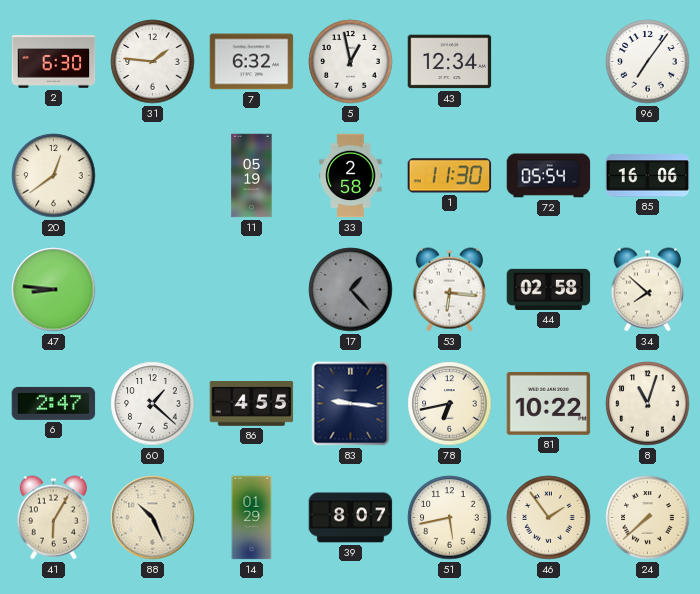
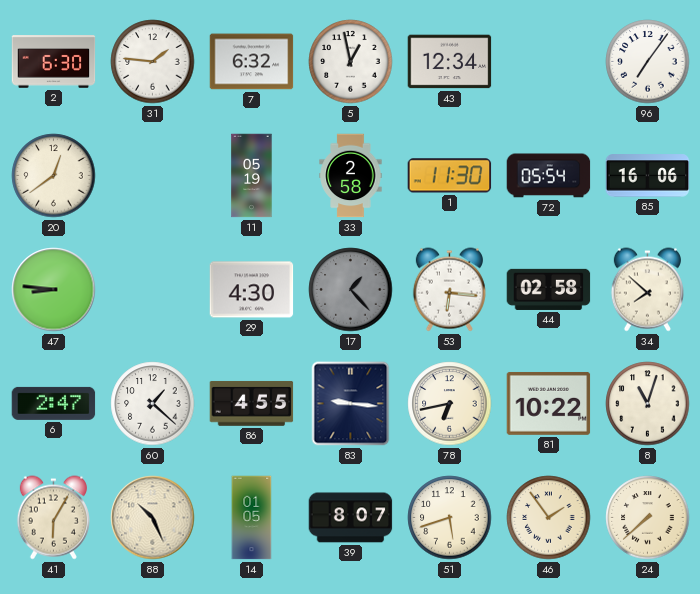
29: none -> 4:30 (252, 290)
14: 01:29 -> 01:05 (252, 518)
51: 5:43 -> 5:42 (450, 518)
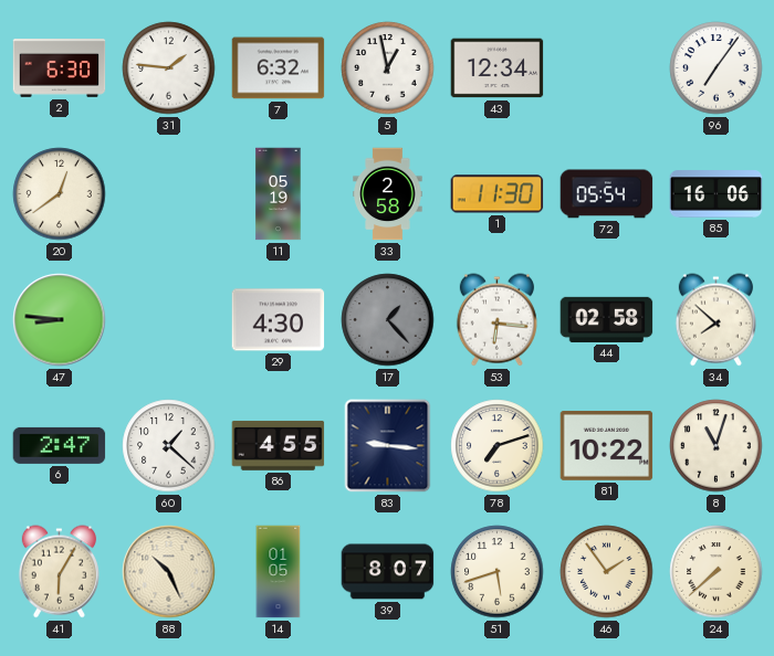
78: 6:43 -> 7:12 (498, 446)
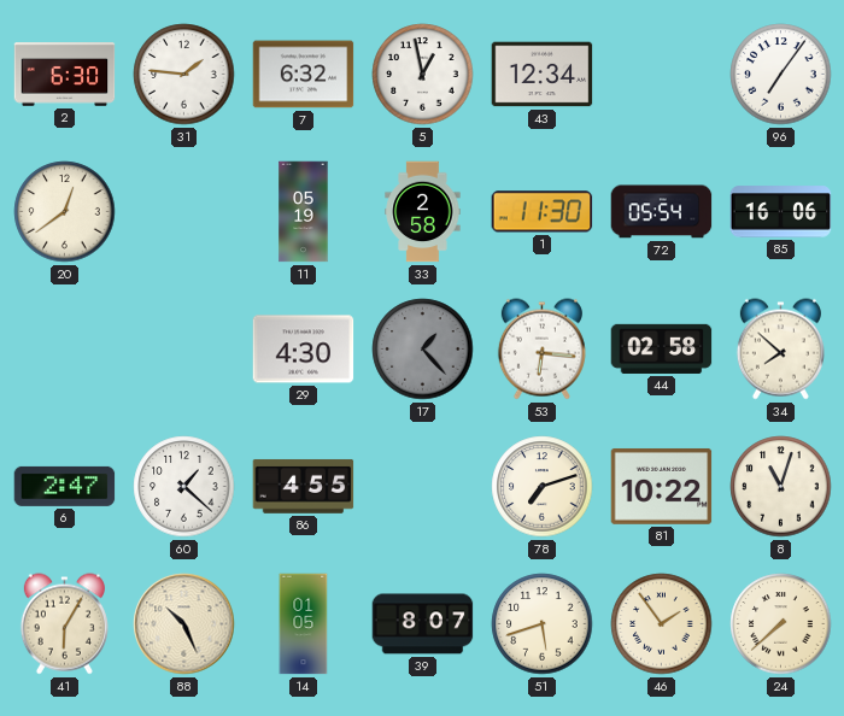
47: 8:46 -> none (60, 320)
83: 9:16 -> none (388, 446)
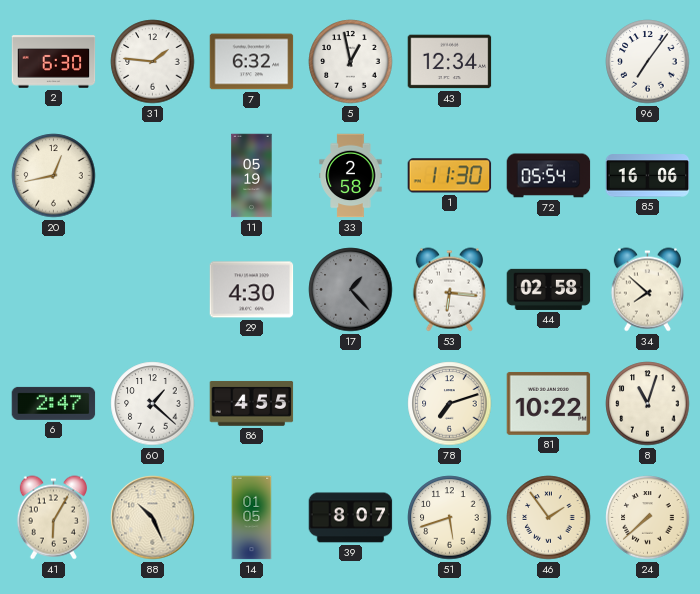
20: 12:39 -> 12:43 (54, 176)
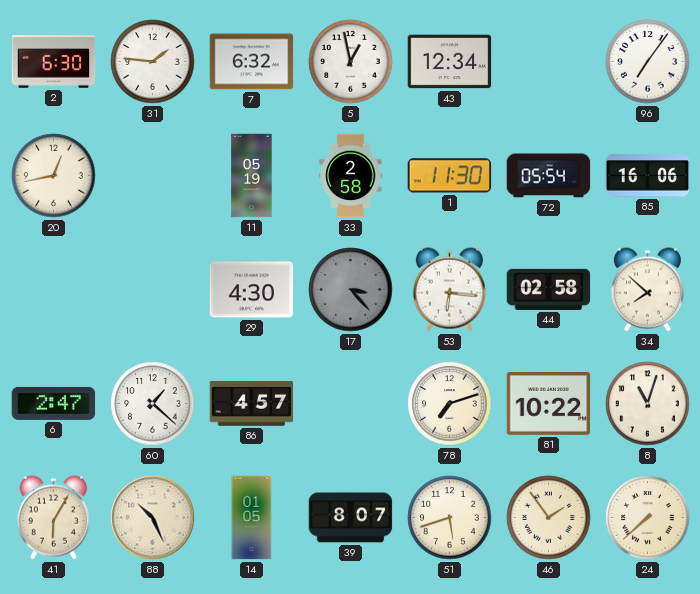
17: 1:23 -> 3:23 (351, 290)
86: 4:55 -> 4:57 (252, 403)
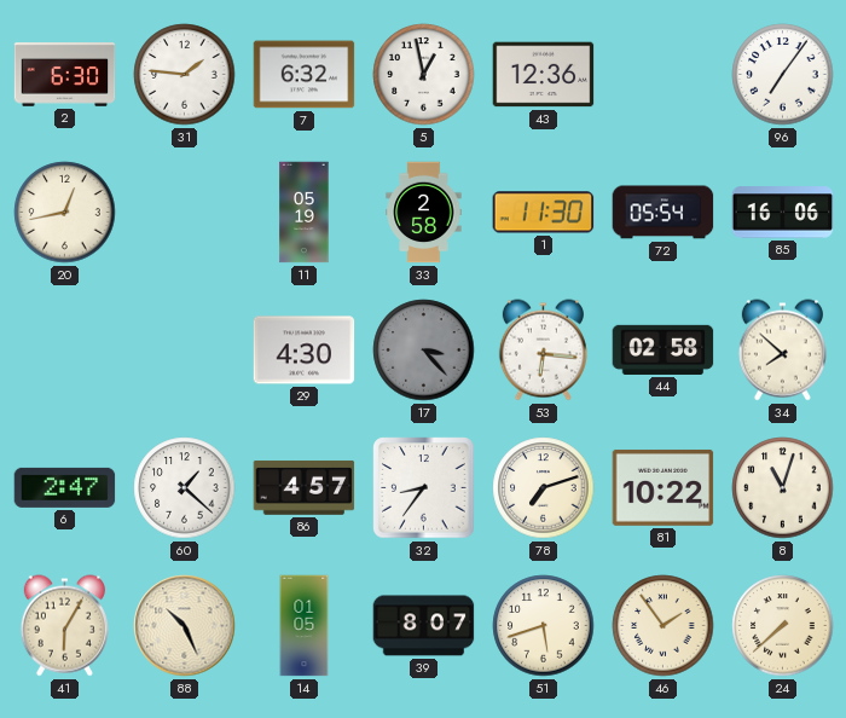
43: 12:34 -> 12:36 (544, 75)
32: none -> 8:36 (424, 488)
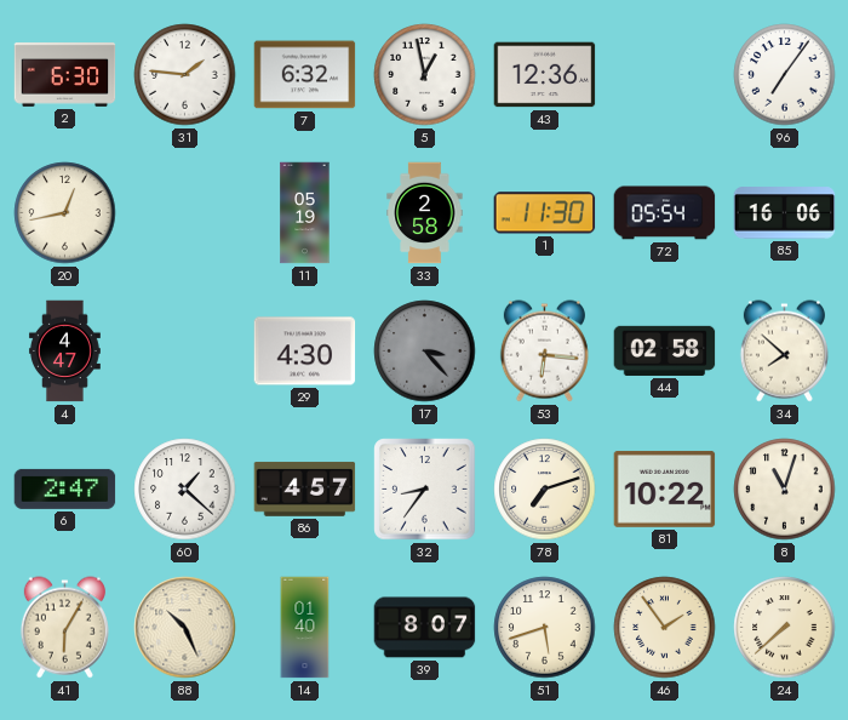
4: none -> 4:47 (64, 352)
14: 01:05 -> 01:40 (305, 628)
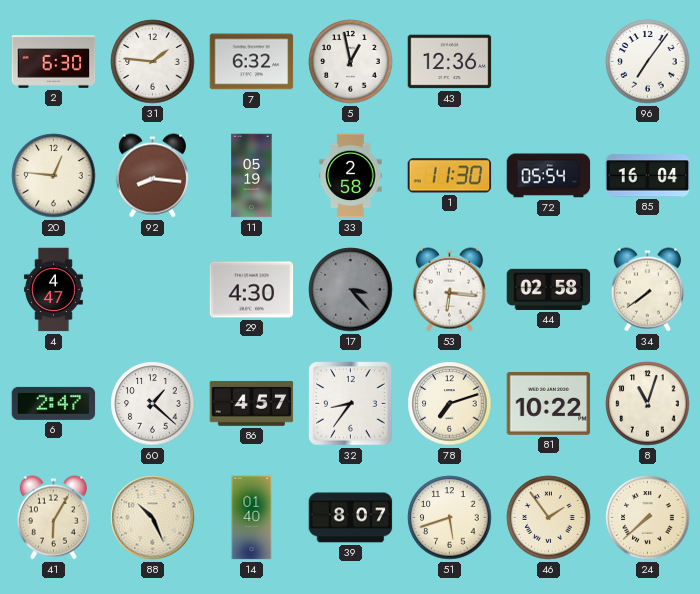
20: 12:43 -> 12:46 (54, 176)
92: none -> 8:16 (152, 176)
85: 16:06 -> 16:04 (648, 176)
34: 7:52 -> 7:39 (647, 290)
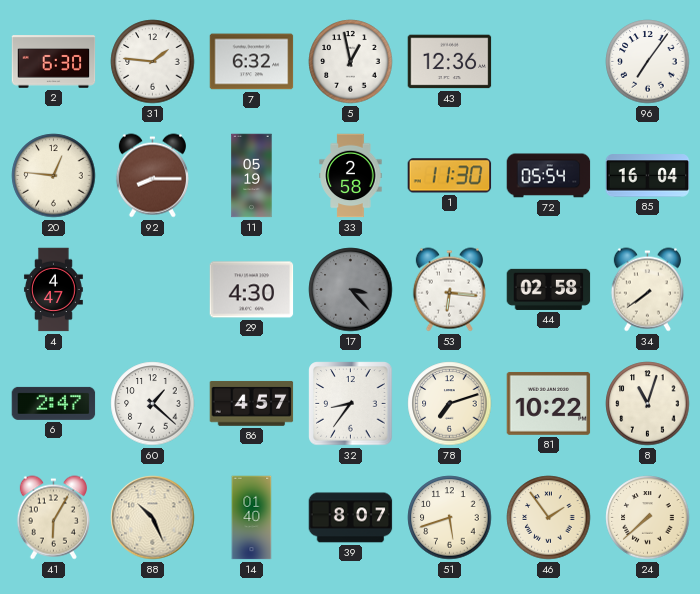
92: 8:16 -> 8:15 (152, 176)
